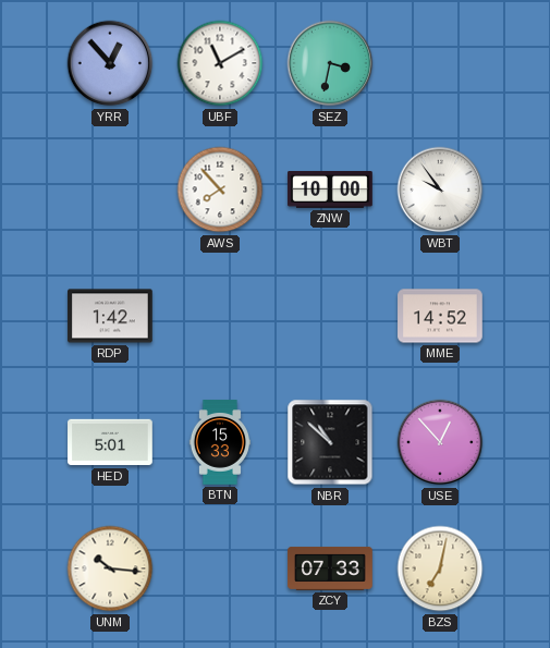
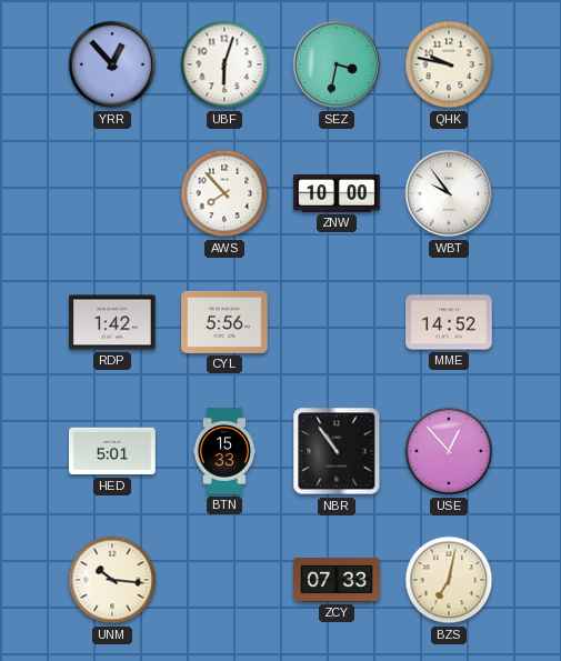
UBF: 11:10 -> 6:03 (224, 64)
QHK: none -> 9:47 (449, 64)
CYL: none -> 5:56 (224, 322)
NBR: 10:52 -> 10:54 (337, 451)
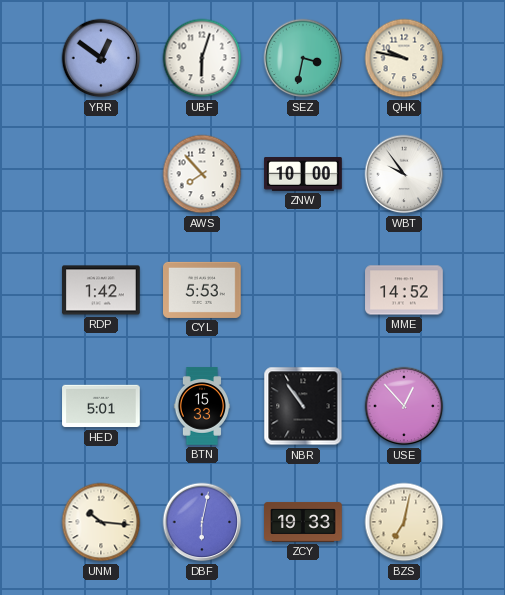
YRR: 12:53 -> 12:51 (101, 58)
CYL: 5:56 -> 5:53 (202, 290)
DBF: none -> 6:02 (202, 522)
ZCY: 07:33 -> 19:33 (303, 522)
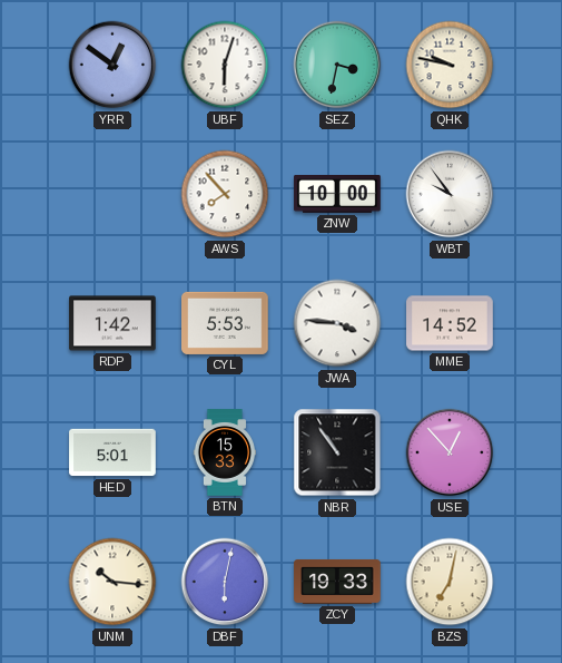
JWA: none -> 3:46 (337, 323)
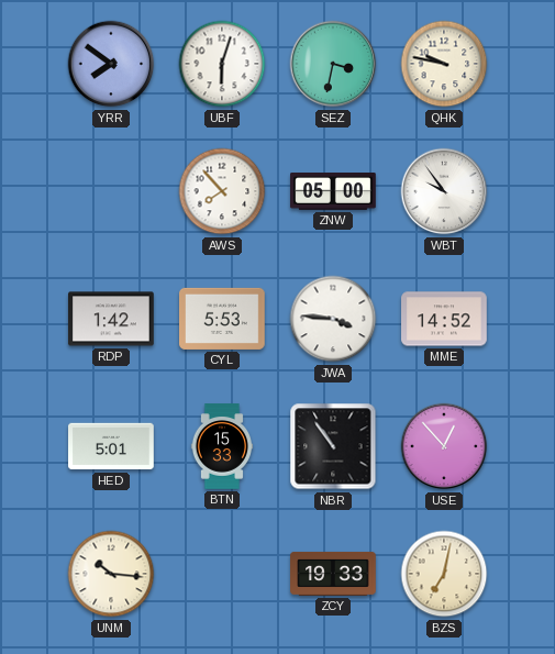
YRR: 12:51 -> 7:51 (111, 64)
ZNW: 10:00 -> 05:00 (333, 192)
DBF: 6:02 -> none (225, 582)
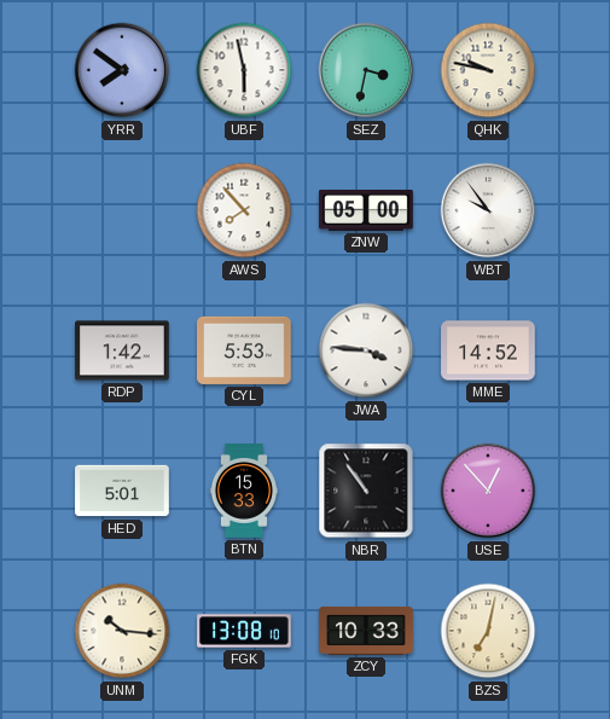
UBF: 6:03 -> 5:58 (244, 70)
FGK: none -> 13:08 (244, 631)
ZCY: 19:33 -> 10:33 (366, 631)
